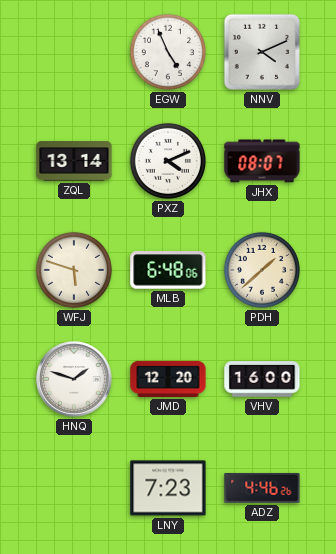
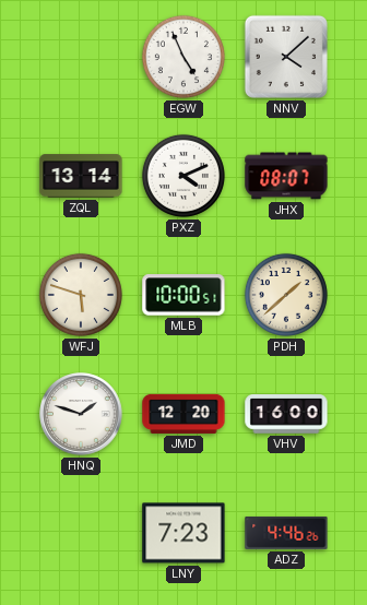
NNV: 4:11 -> 4:08 (286, 57)
MLB: 6:48 -> 10:00 (183, 295)
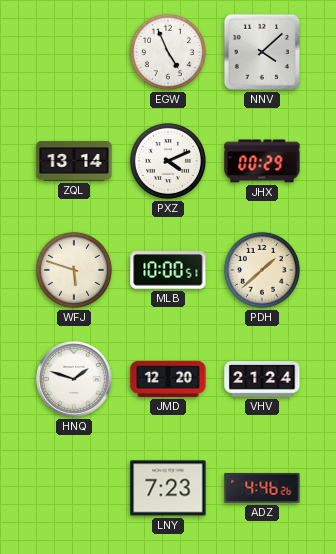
JHX: 08:07 -> 00:29 (262, 161)
VHV: 16:00 -> 21:24 (262, 379)
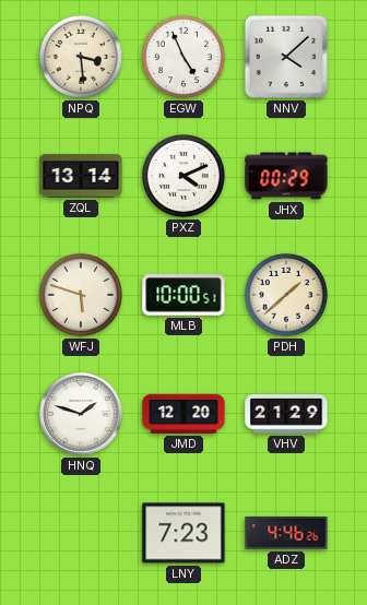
NPQ: none -> 3:29 (81, 57)
VHV: 21:24 -> 21:29 (286, 414)
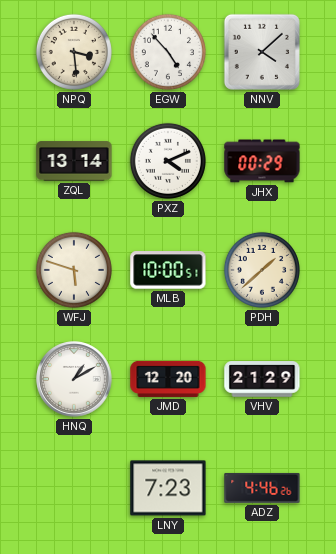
EGW: 4:56 -> 4:53 (168, 52)
HNQ: 1:48 -> 1:10 (74, 379)
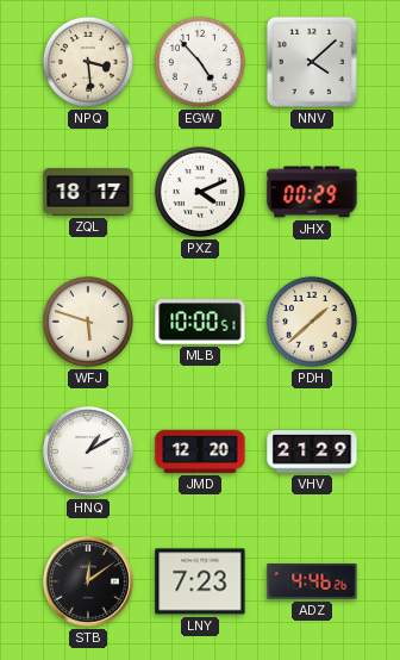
ZQL: 13:14 -> 18:17 (88, 192)
STB: none -> 12:09 (88, 581)
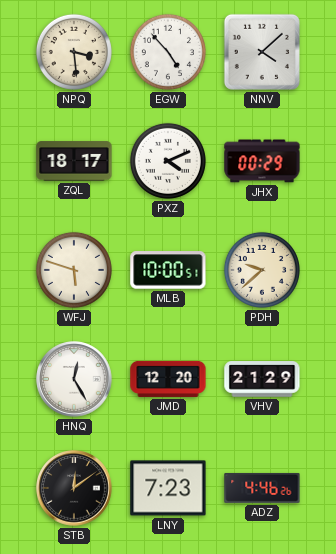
PDH: 1:38 -> 9:38 (262, 270)
HNQ: 1:10 -> 12:25 (74, 379)
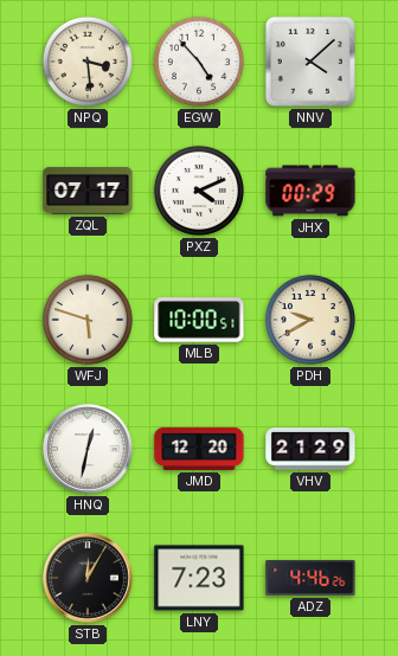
ZQL: 18:17 -> 07:17 (88, 191)
PDH: 9:38 -> 9:40 (310, 320)
HNQ: 12:25 -> 12:32 (88, 449)
STB: 12:09 -> 12:05 (88, 578)
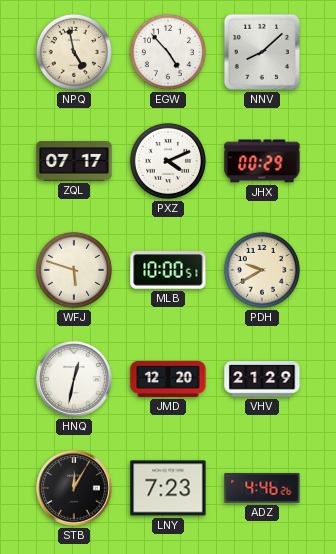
NPQ: 3:29 -> 4:58 (74, 52)
NNV: 4:08 -> 8:08 (262, 52)
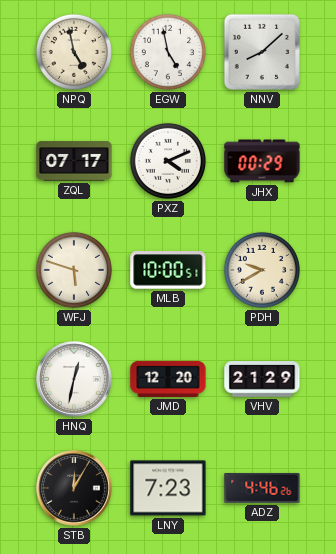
EGW: 4:53 -> 4:58 (168, 52)
